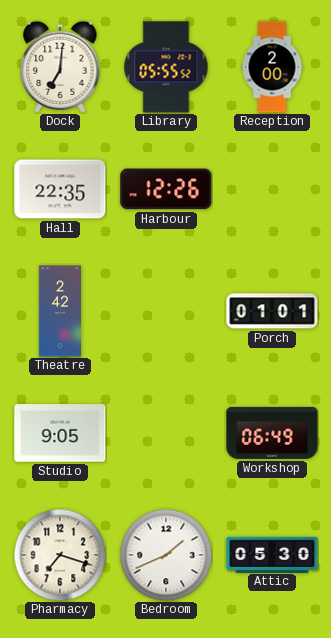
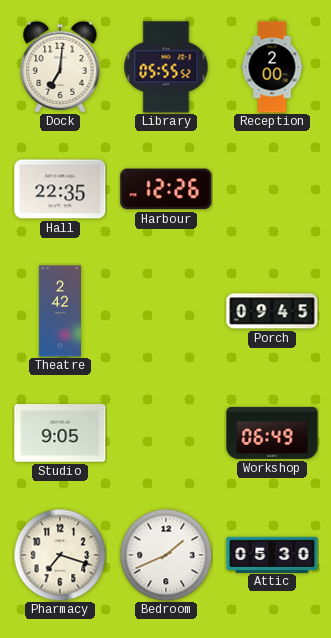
Porch: 01:01 -> 09:45 (272, 311)
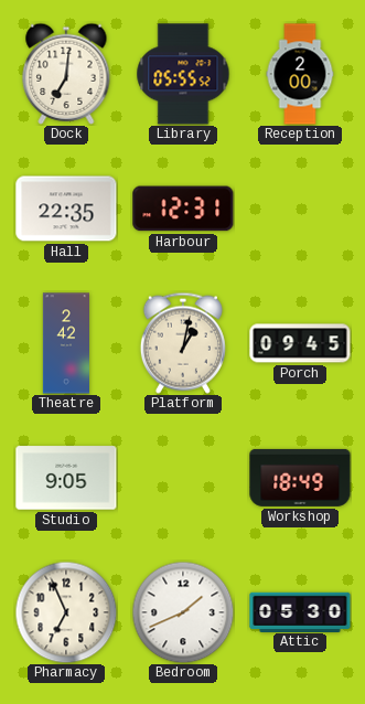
Harbour: 12:26 -> 12:31 (183, 209)
Platform: none -> 1:02 (183, 343)
Workshop: 06:49 -> 18:49 (300, 478)
Pharmacy: 7:18 -> 6:56 (66, 612)
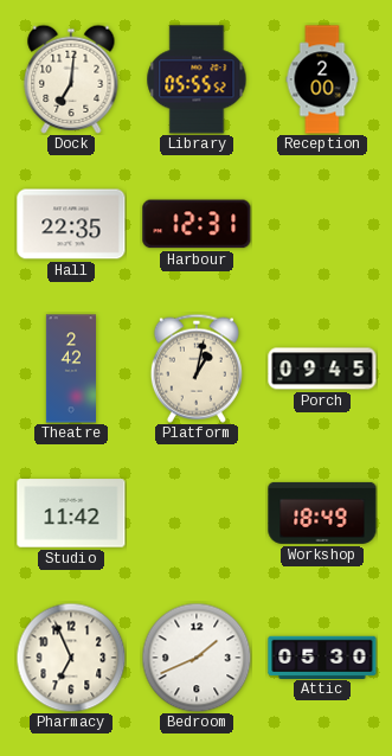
Studio: 9:05 -> 11:42 (71, 513)
